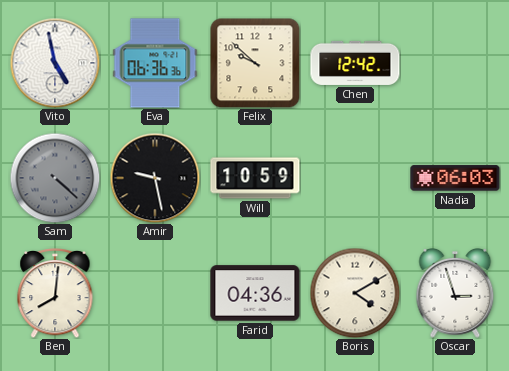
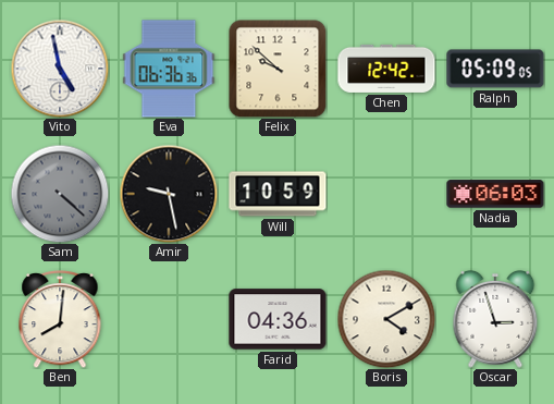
Ralph: none -> 05:09 (495, 69)
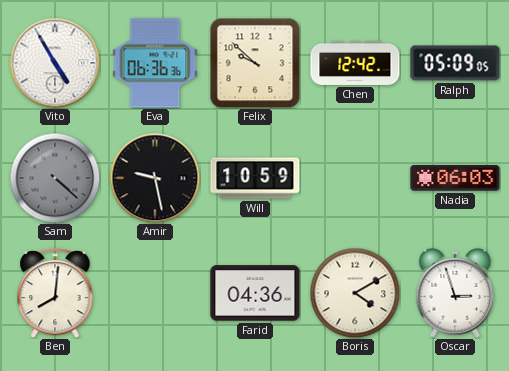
Vito: 4:58 -> 4:55 (55, 63)
